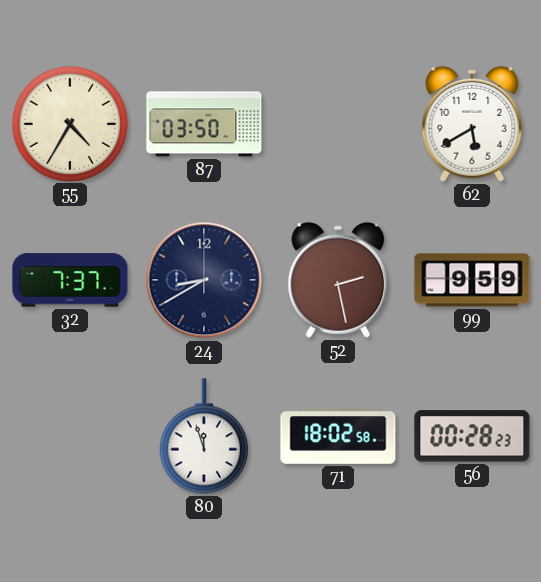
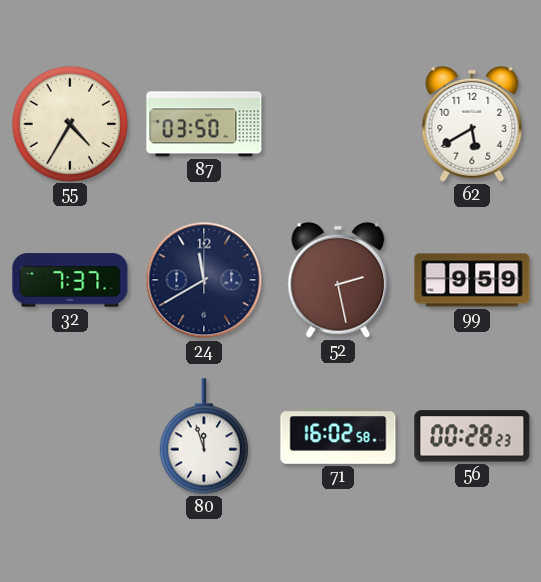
24: 8:40 -> 11:40 (204, 280)
71: 18:02 -> 16:02 (338, 436)
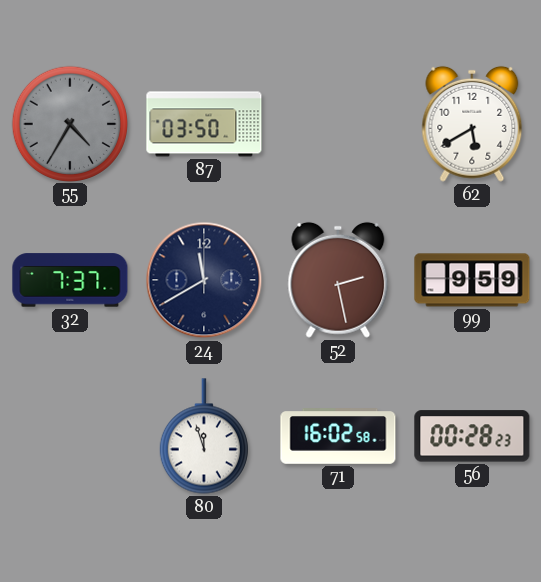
55 dial: cream -> grey (69, 123)
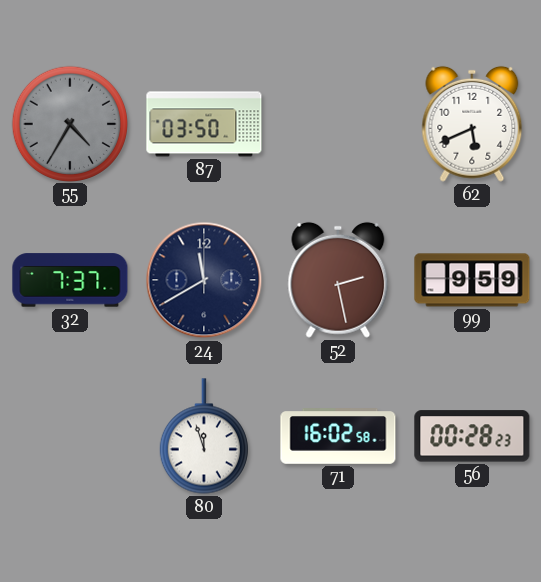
62: 5:40 -> 5:41 (472, 124)
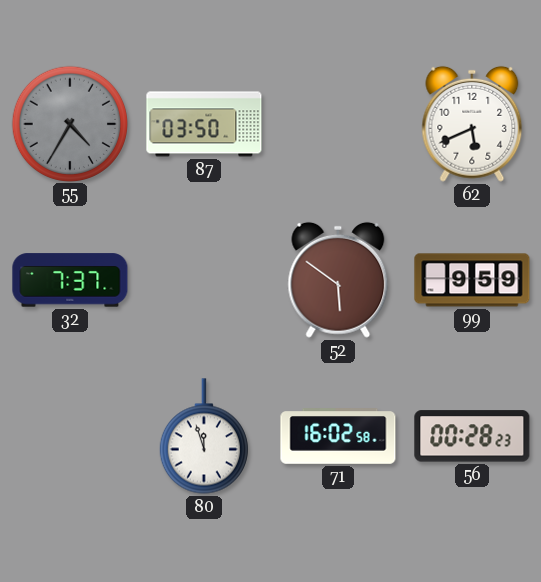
24: 11:40 -> none (204, 280)
52: 2:28 -> 5:51 (338, 280)
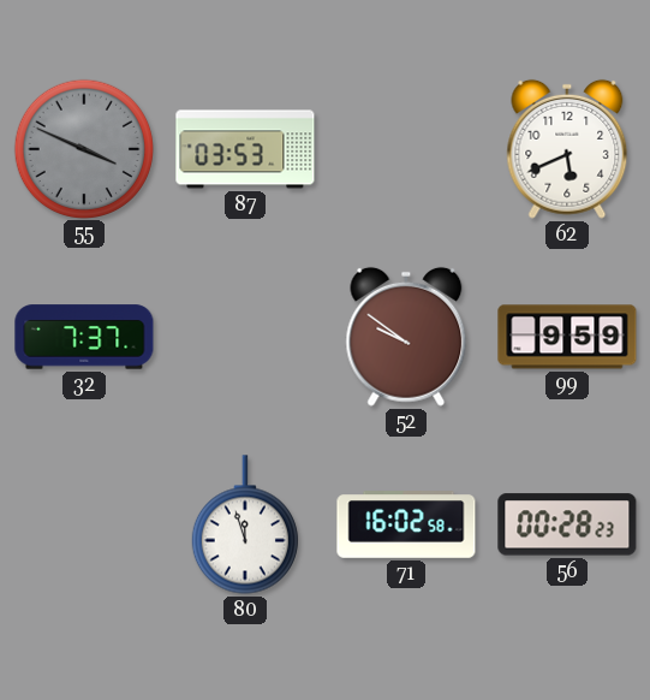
55: 4:35 -> 3:49 (83, 148)
87: 03:50 -> 03:53 (245, 149)
52: 5:51 -> 9:51 (406, 337)
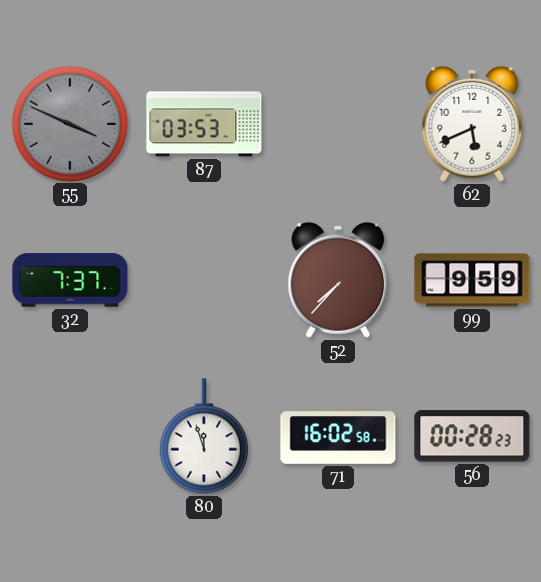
52: 9:51 -> 7:37 (338, 280)
